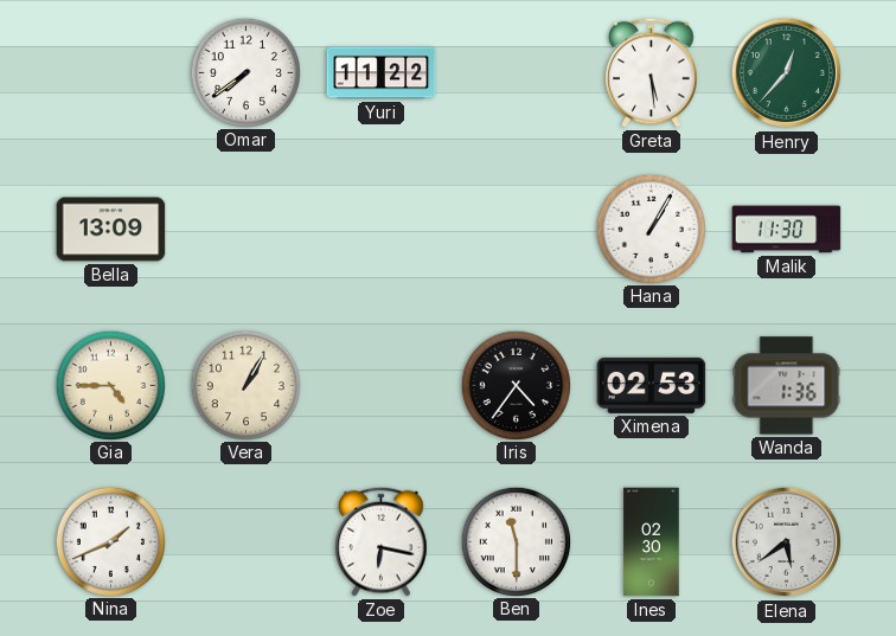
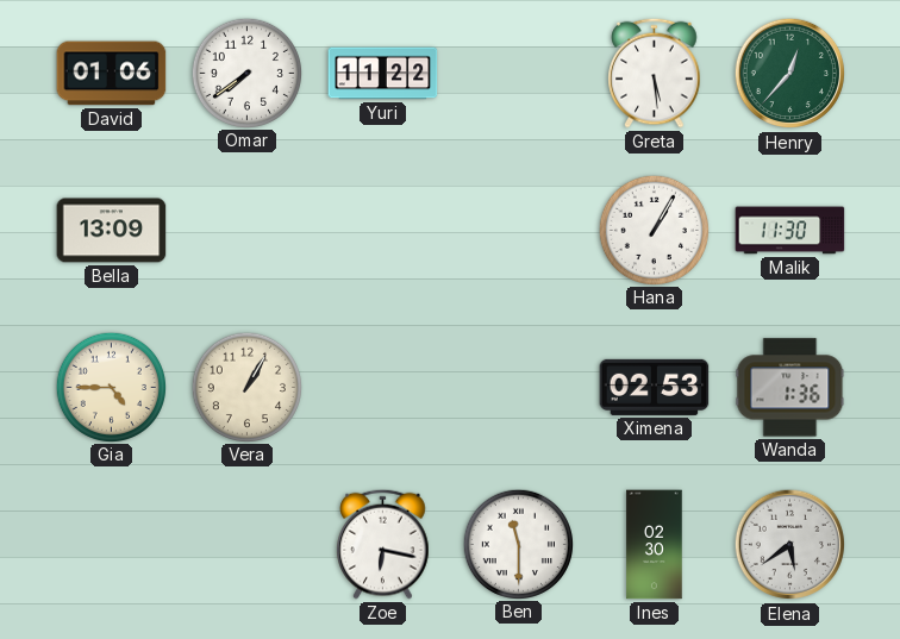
David: none -> 01:06 (112, 74)
Iris: 4:36 -> none (516, 385)
Nina: 1:41 -> none (110, 541)
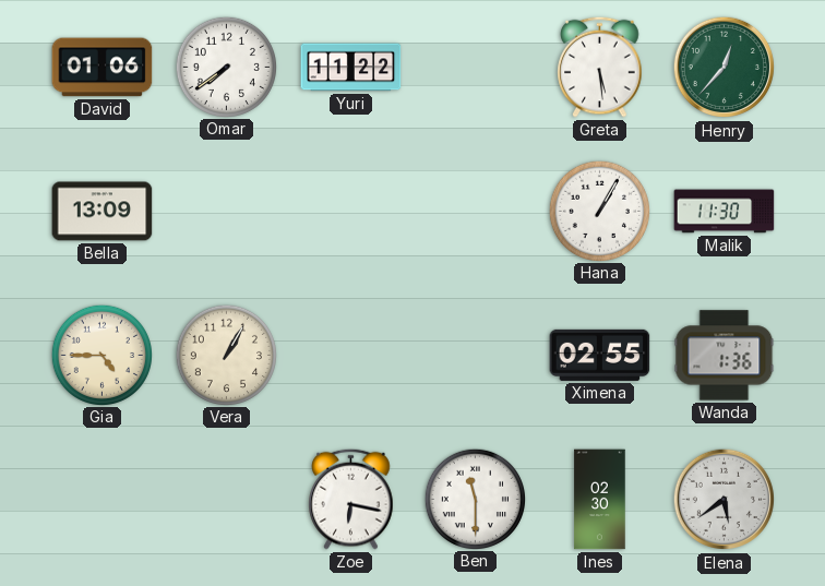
Ximena: 02:53 -> 02:55 (600, 355)
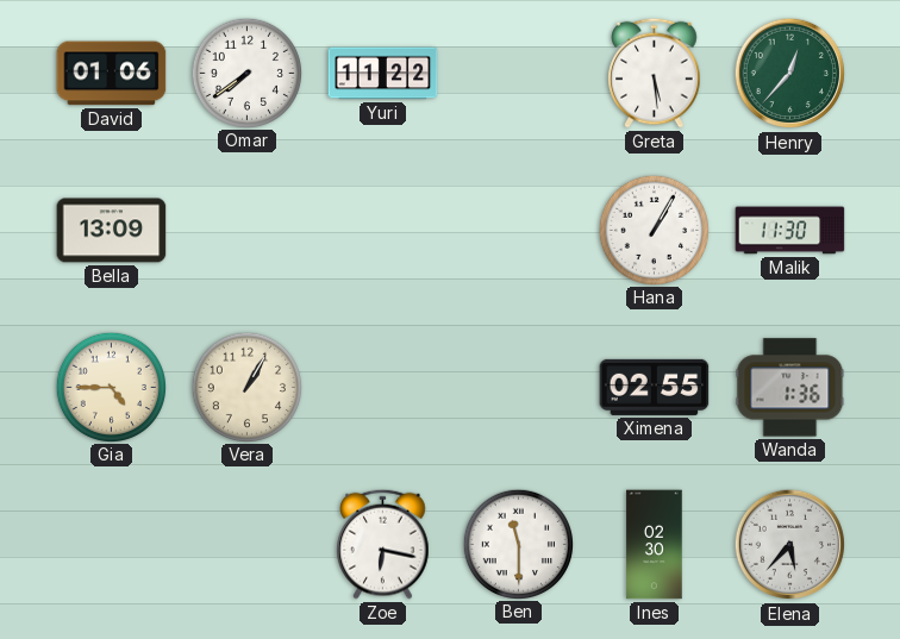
Elena: 5:39 -> 5:37 (790, 545)
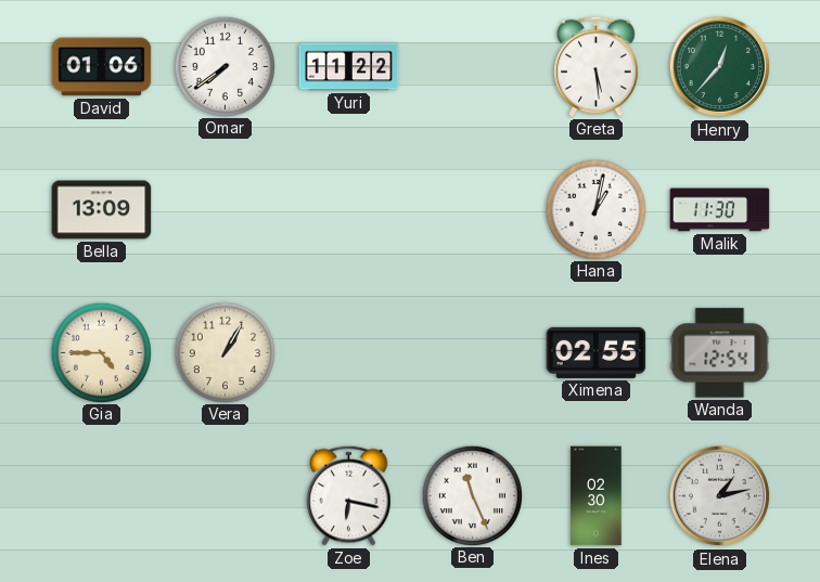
Hana: 1:05 -> 1:02 (595, 209)
Wanda: 1:36 -> 12:54 (720, 353)
Ben: 11:30 -> 11:26 (472, 495)
Elena: 5:37 -> 1:13 (720, 496)
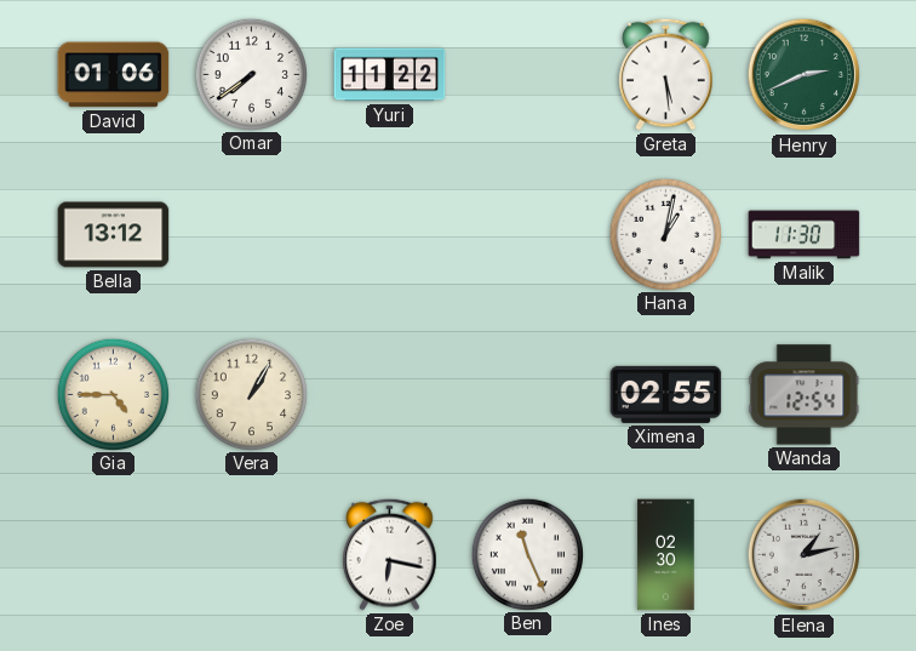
Henry: 12:37 -> 2:41 (805, 75)
Bella: 13:09 -> 13:12 (114, 235)
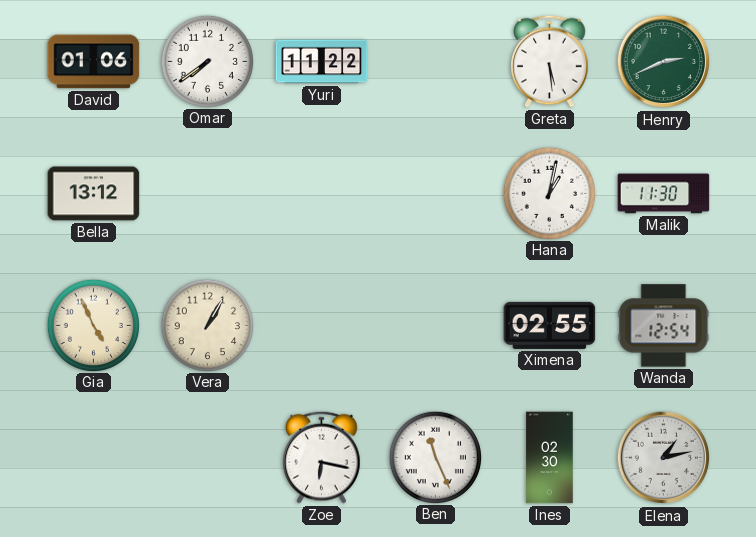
Gia: 4:45 -> 4:56 (93, 325)
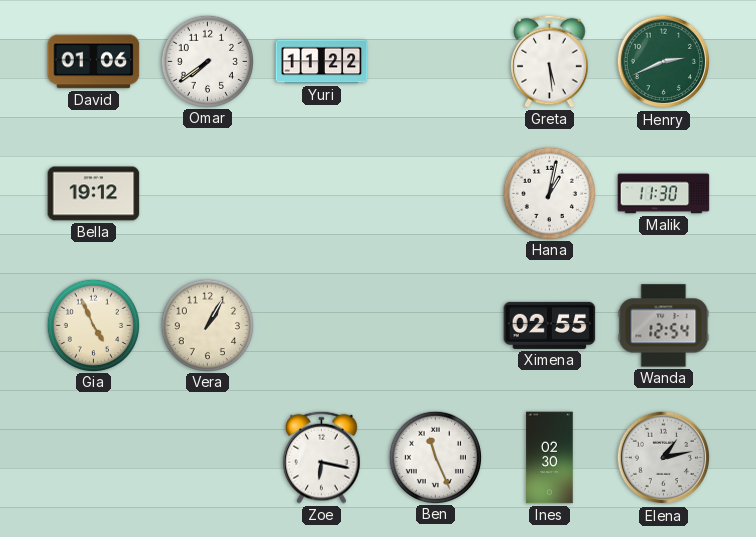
Bella: 13:12 -> 19:12 (94, 194)
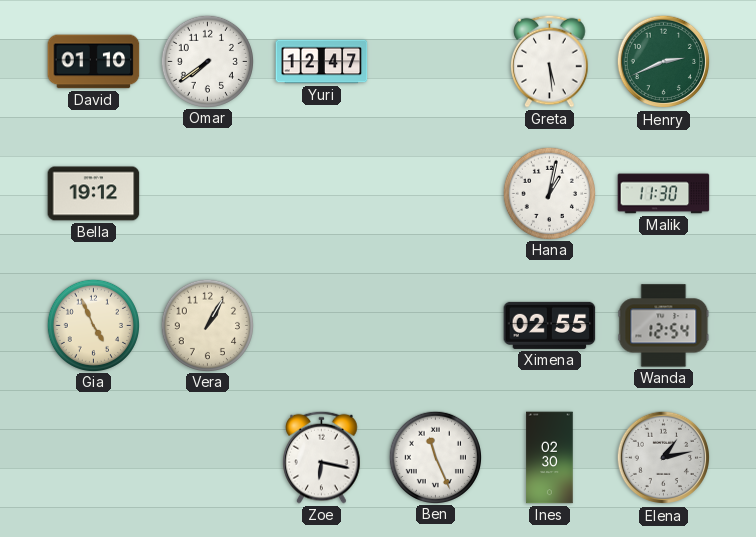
David: 01:06 -> 01:10 (94, 62)
Yuri: 11:22 -> 12:47 (322, 62)
